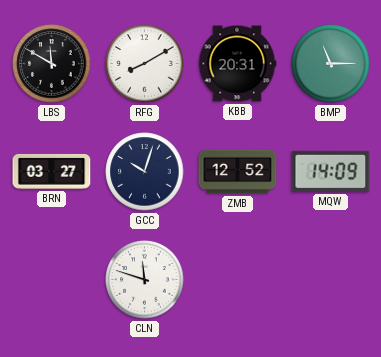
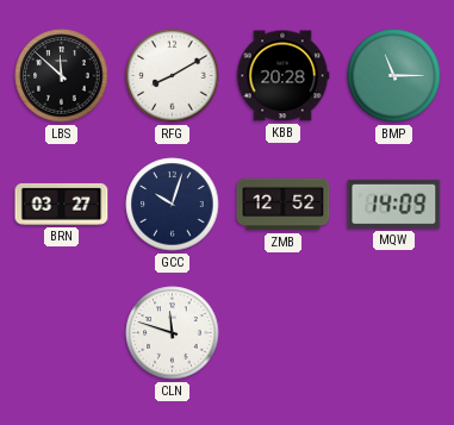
LBS: 11:50 -> 11:52 (62, 76)
KBB: 20:31 -> 20:28 (282, 76)
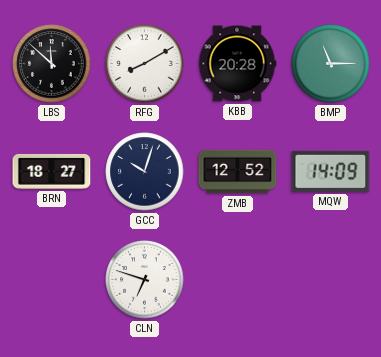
BRN: 03:27 -> 18:27 (52, 171)
CLN: 11:48 -> 6:48 (145, 280)
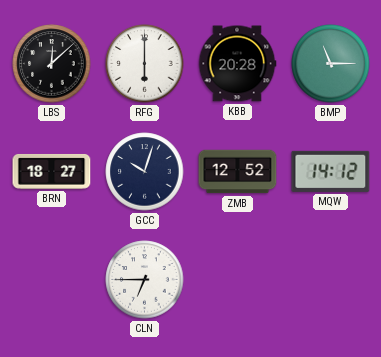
LBS: 11:52 -> 12:08 (52, 64)
RFG: 8:10 -> 6:00 (145, 64)
MQW: 14:09 -> 14:12 (331, 171)
CLN: 6:48 -> 6:45 (145, 280)
